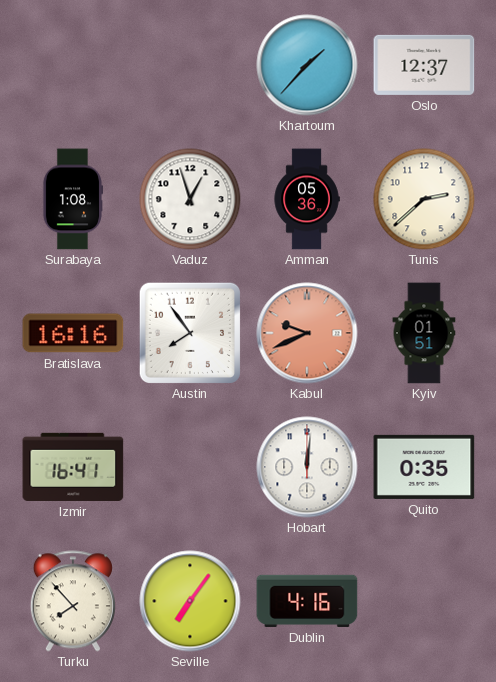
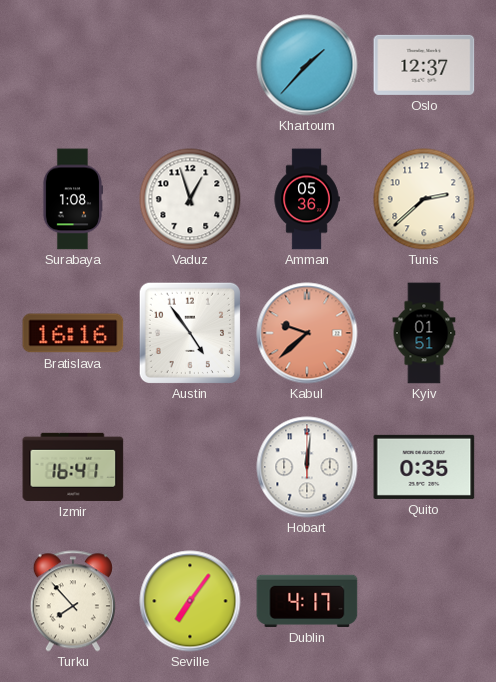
Austin: 7:54 -> 4:54 (189, 332)
Kabul: 9:41 -> 9:38 (307, 333)
Dublin: 4:16 -> 4:17 (307, 601)
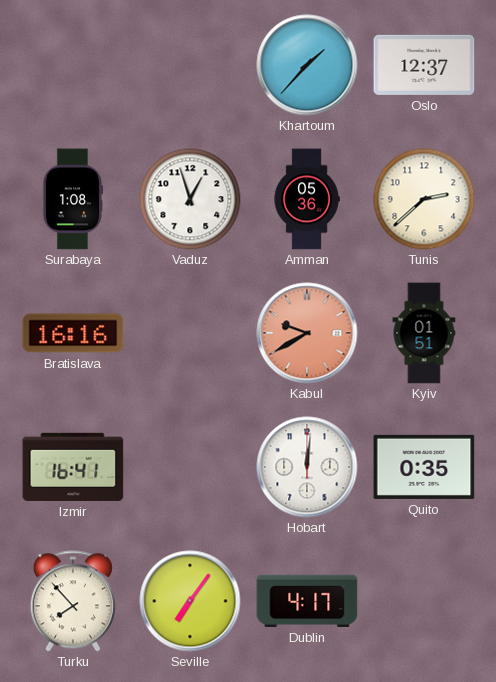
Austin: 4:54 -> none (189, 332)
Kabul: 9:38 -> 9:40 (307, 333)
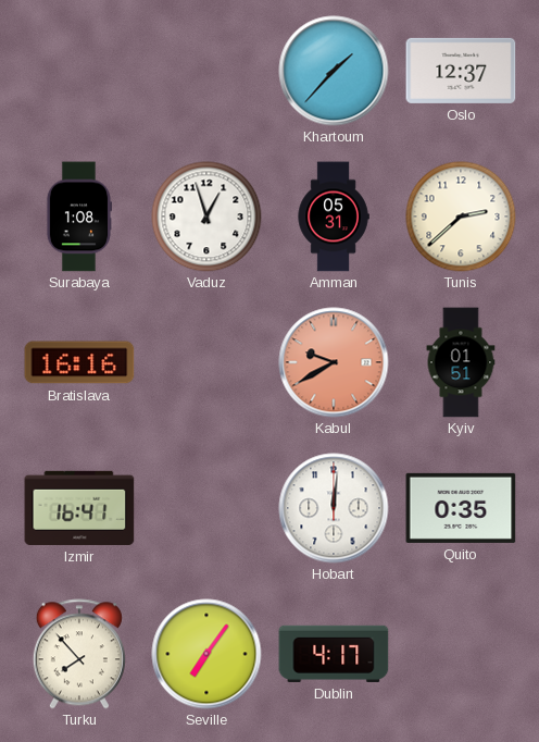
Amman: 05:36 -> 05:31 (334, 217)
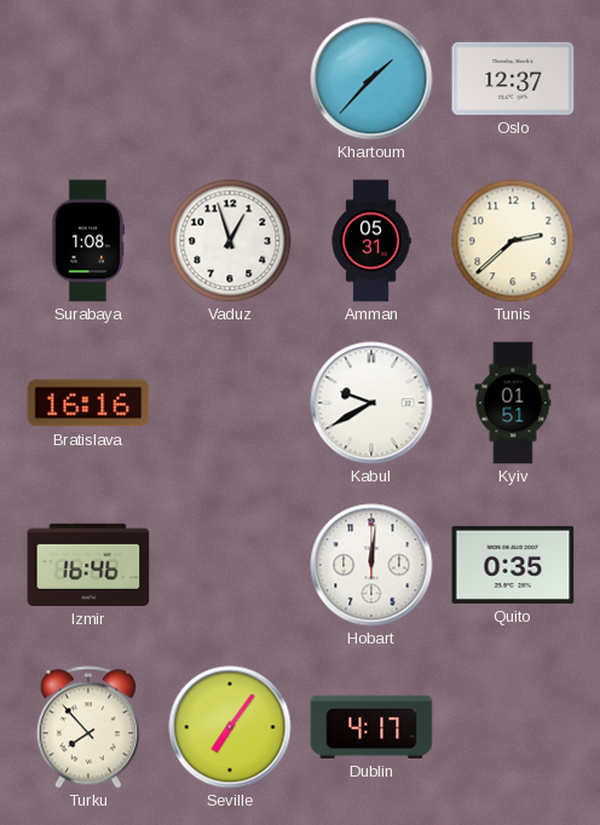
Kabul dial: salmon -> white (371, 403)
Izmir: 16:41 -> 16:46 (88, 565)
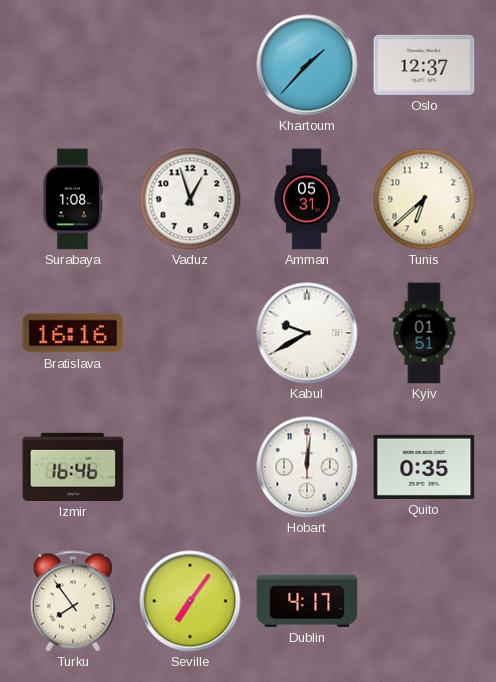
Tunis: 2:38 -> 6:38 (424, 199)
Turku: 7:53 -> 7:54 (73, 601)
